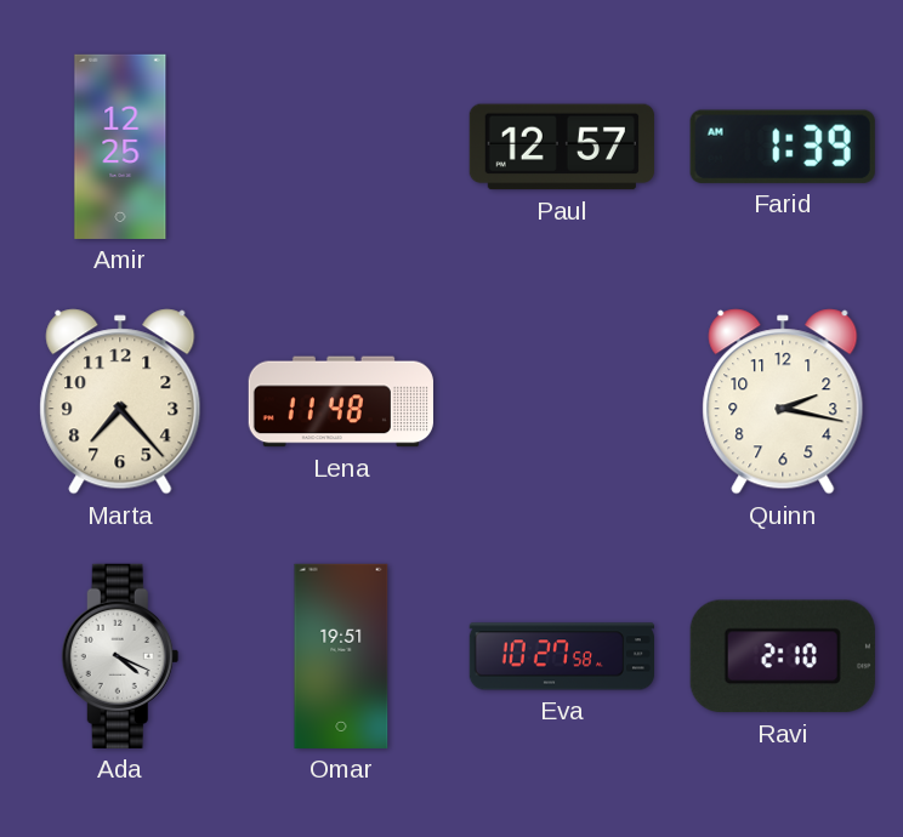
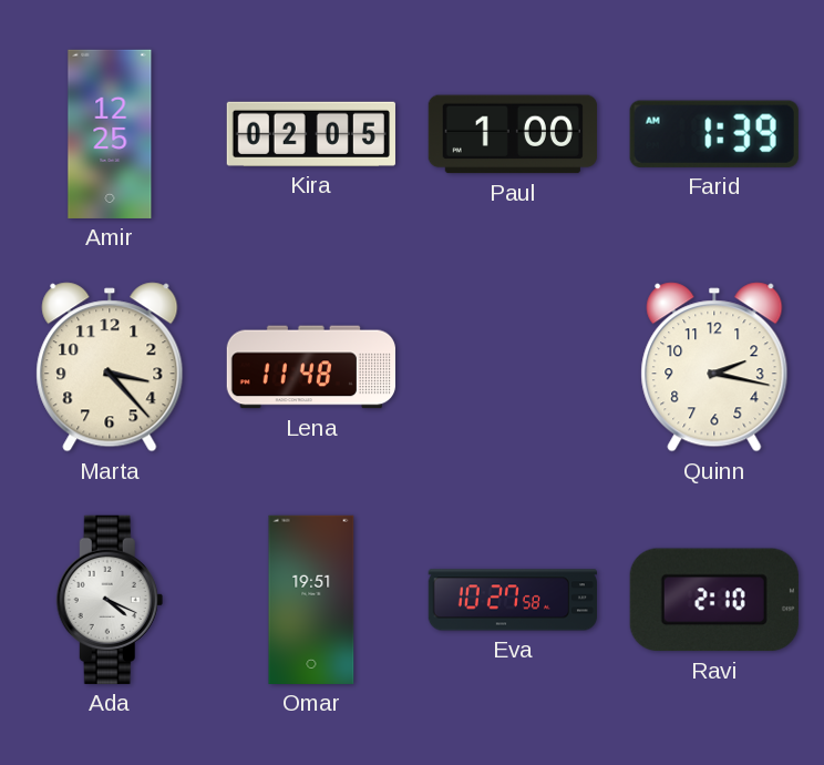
Kira: none -> 02:05 (311, 134)
Paul: 12:57 -> 1:00 (513, 134)
Marta: 7:23 -> 3:23 (110, 367)
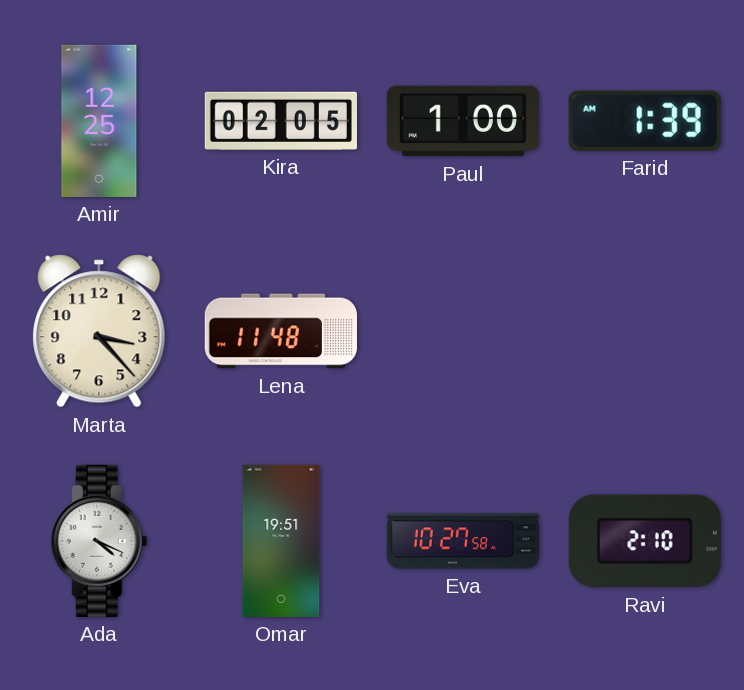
Quinn: 2:17 -> none (714, 367)
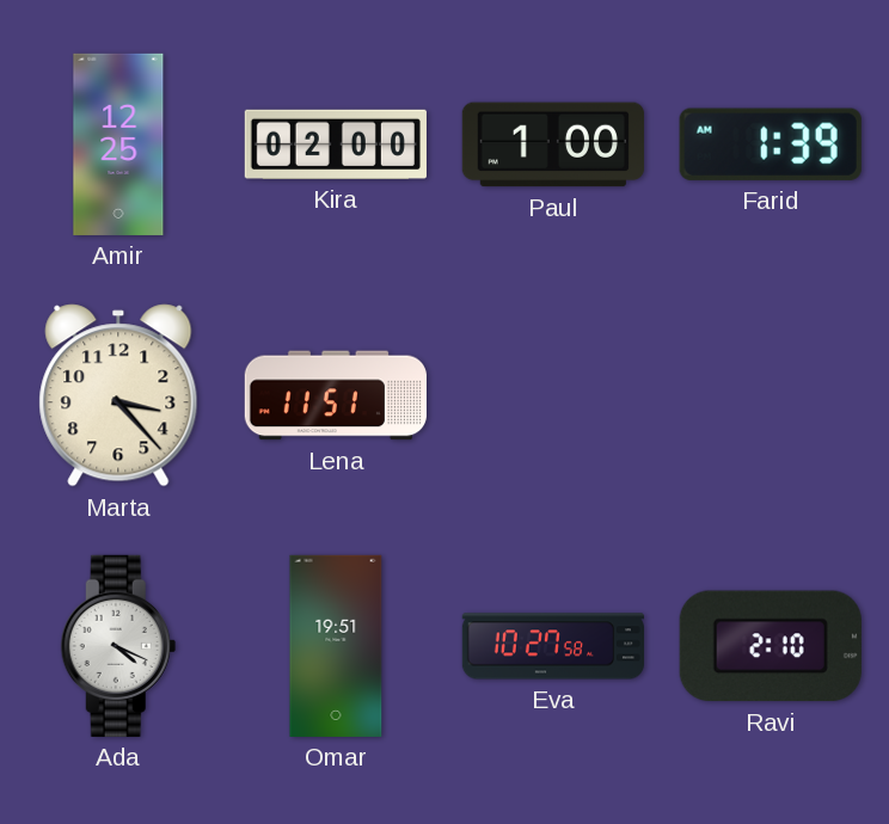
Kira: 02:05 -> 02:00 (336, 144)
Lena: 11:48 -> 11:51 (336, 395)
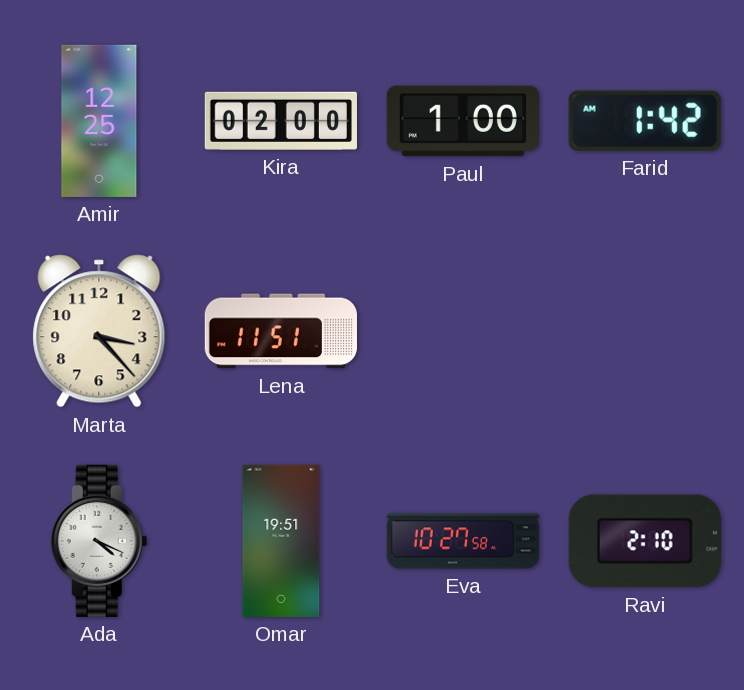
Farid: 1:39 -> 1:42 (645, 121)
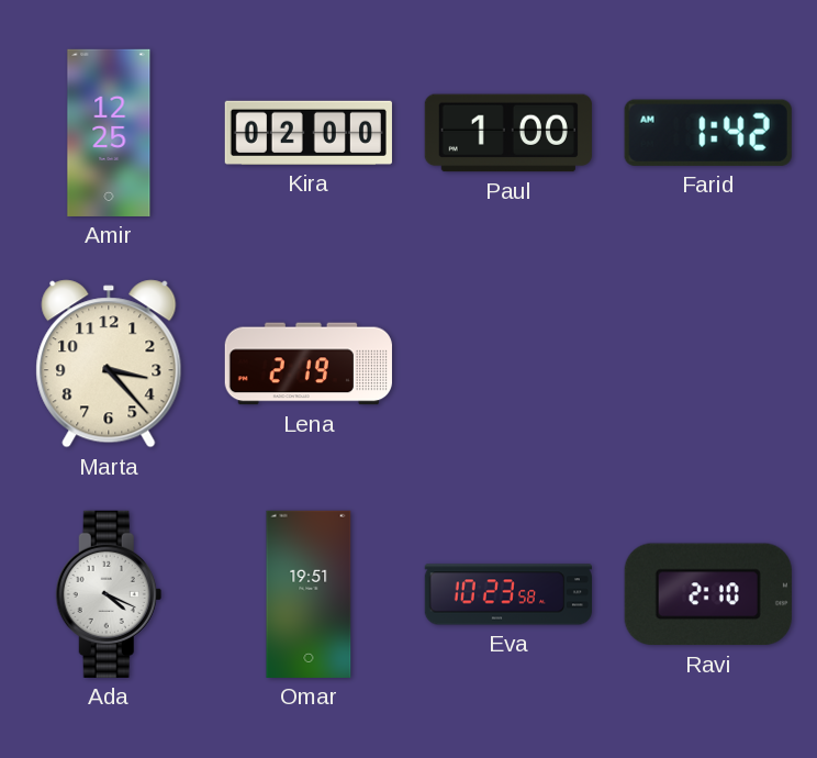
Lena: 11:51 -> 2:19 (309, 364)
Eva: 10:27 -> 10:23 (507, 594)
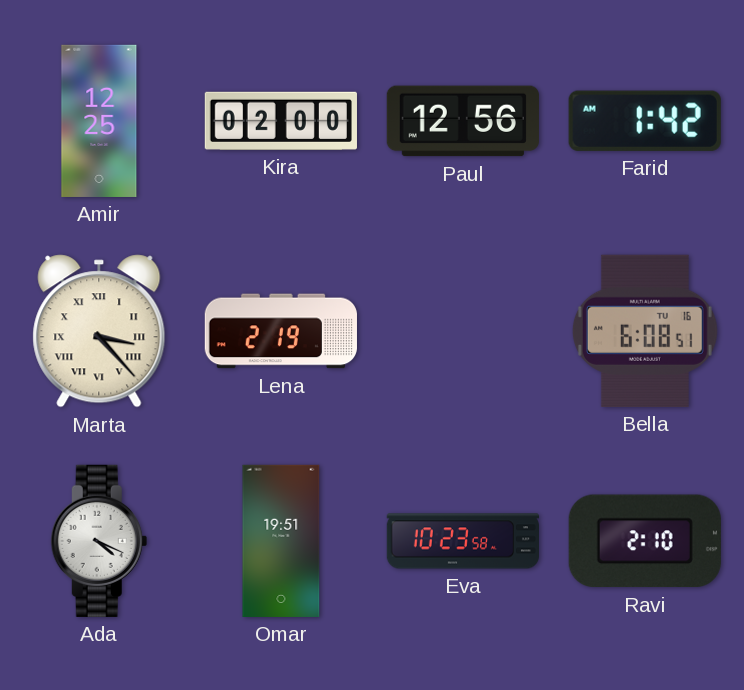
Paul: 1:00 -> 12:56 (463, 121)
Marta numerals: Arabic -> Roman (99, 331)
Bella: none -> 6:08 (645, 331)
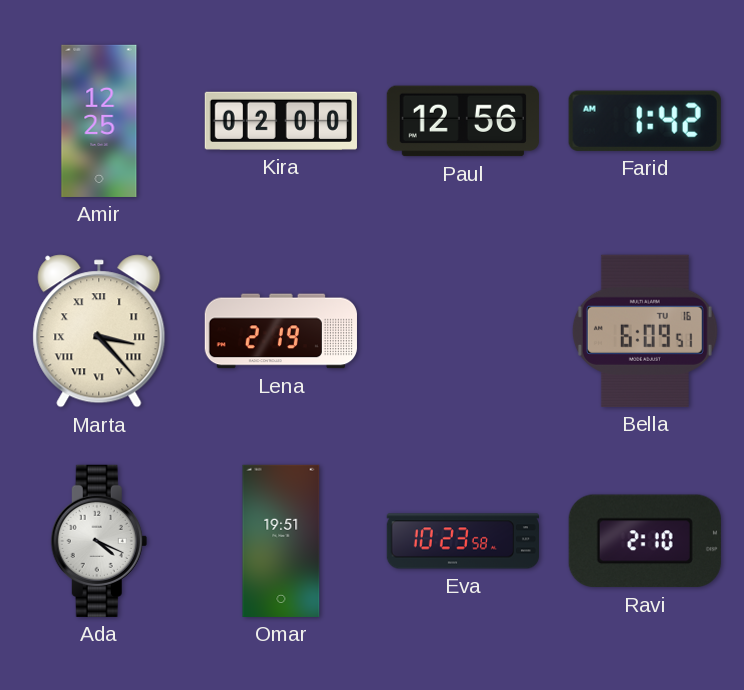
Bella: 6:08 -> 6:09 (645, 331)
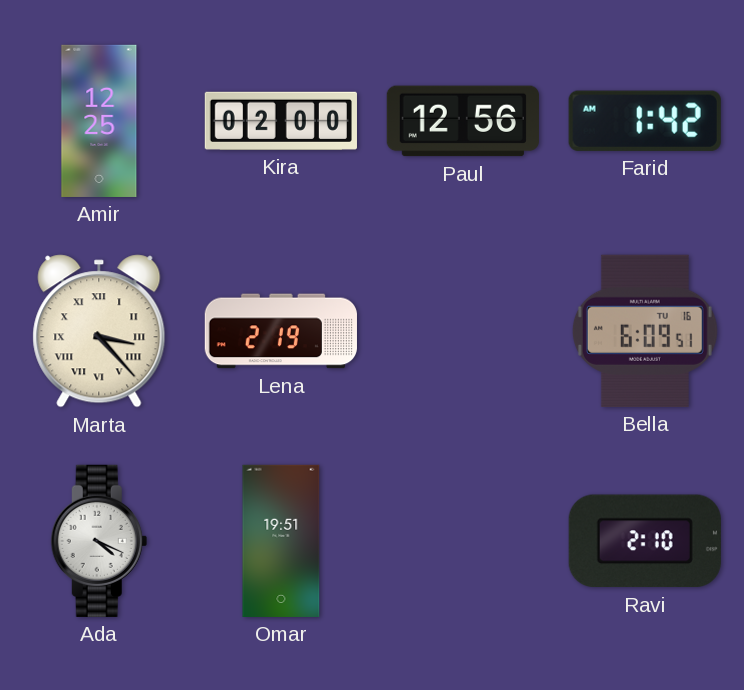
Eva: 10:23 -> none (462, 541)
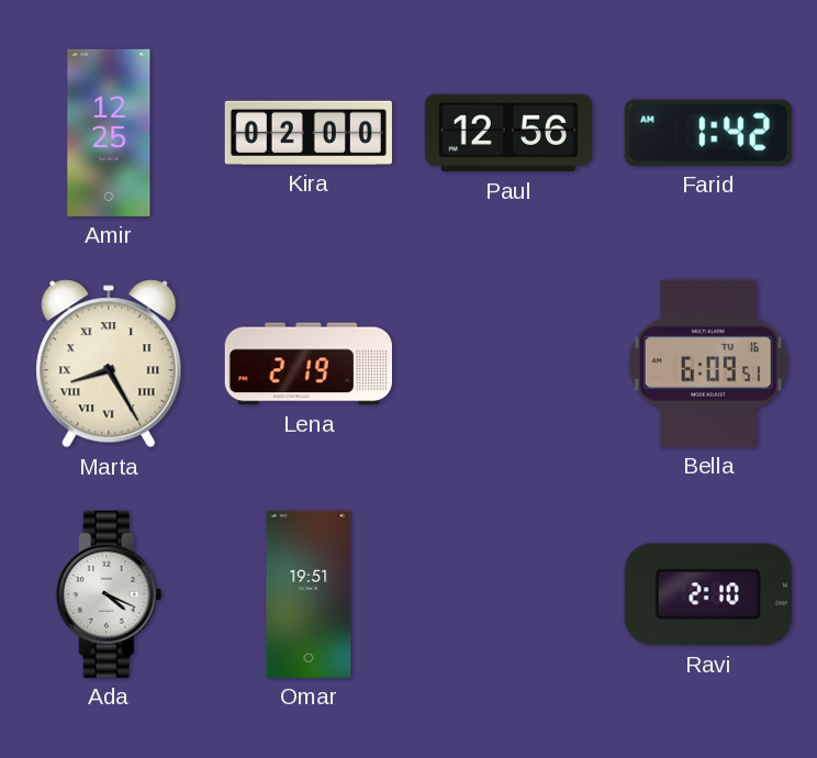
Marta: 3:23 -> 8:25 (109, 364)
